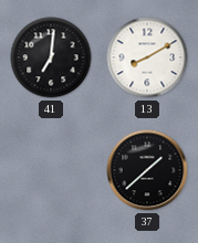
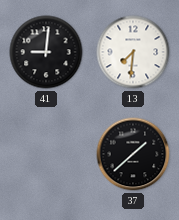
41: 7:01 -> 9:01 (46, 52)
13: 8:10 -> 7:31 (133, 52)
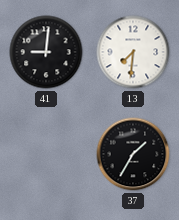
37: 1:38 -> 1:35 (133, 154)
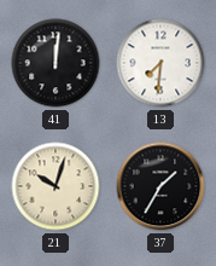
41: 9:01 -> 12:01 (56, 63)
21: none -> 10:03 (56, 186)
